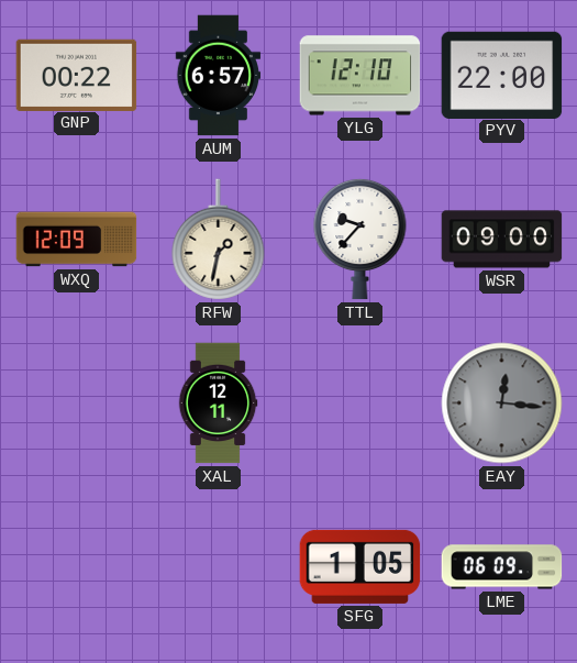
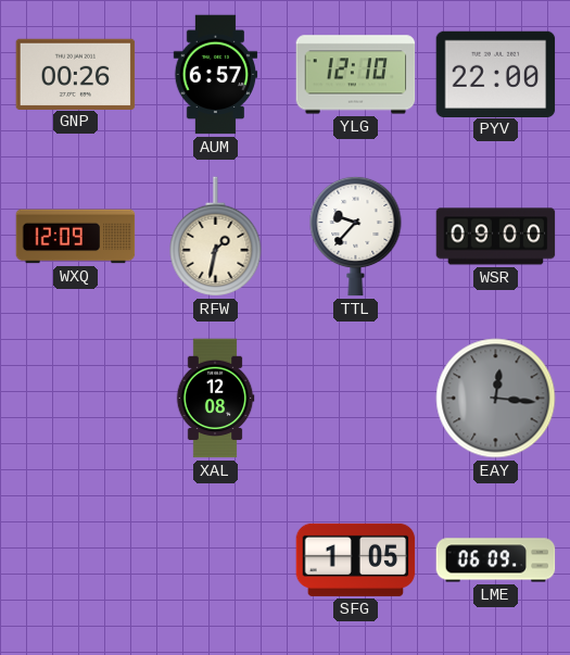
GNP: 00:22 -> 00:26 (76, 74)
XAL: 12:11 -> 12:08 (215, 399)
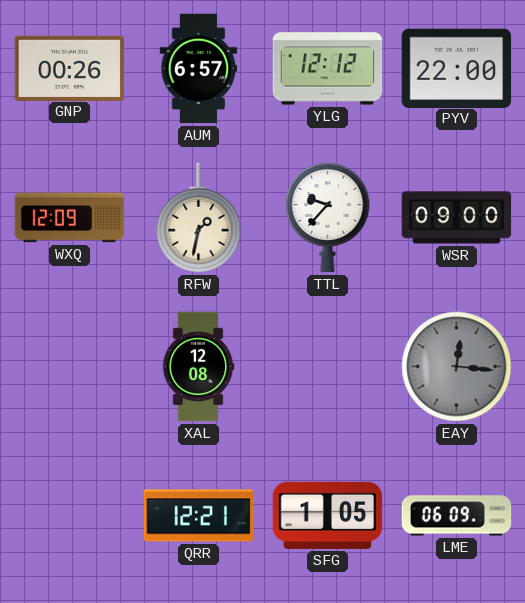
YLG: 12:10 -> 12:12 (328, 69)
QRR: none -> 12:21 (199, 516)
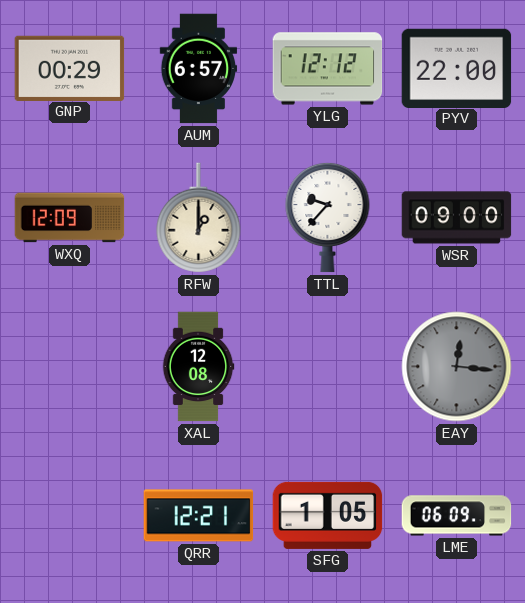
GNP: 00:26 -> 00:29 (70, 68)
RFW: 1:32 -> 1:00 (199, 218)
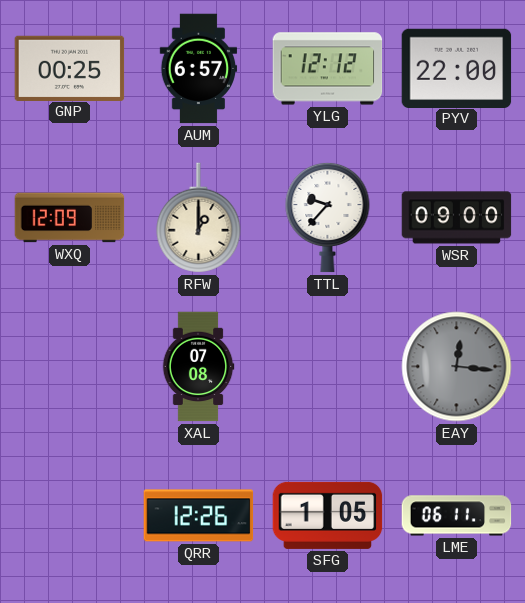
GNP: 00:29 -> 00:25 (70, 68)
XAL: 12:08 -> 07:08 (198, 367)
QRR: 12:21 -> 12:26 (199, 516)
LME: 06:09 -> 06:11 (457, 516)
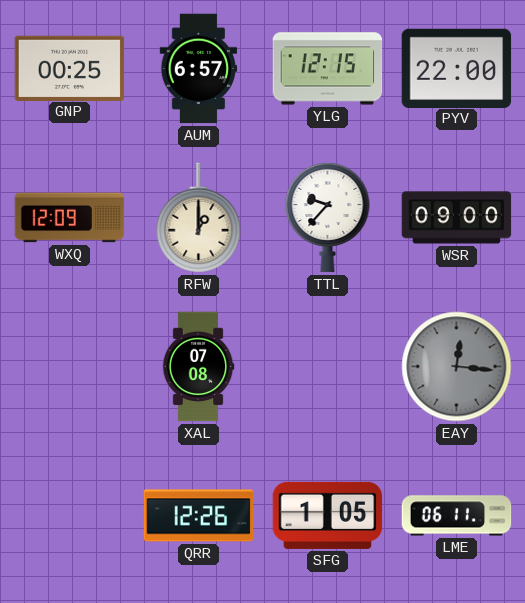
YLG: 12:12 -> 12:15 (328, 69)
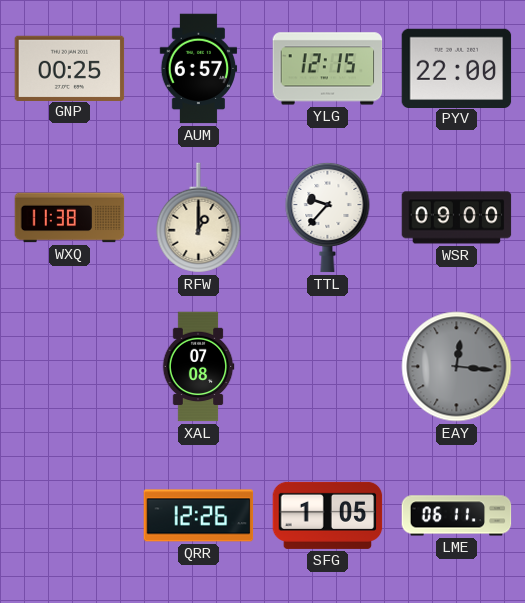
WXQ: 12:09 -> 11:38 (70, 218)
